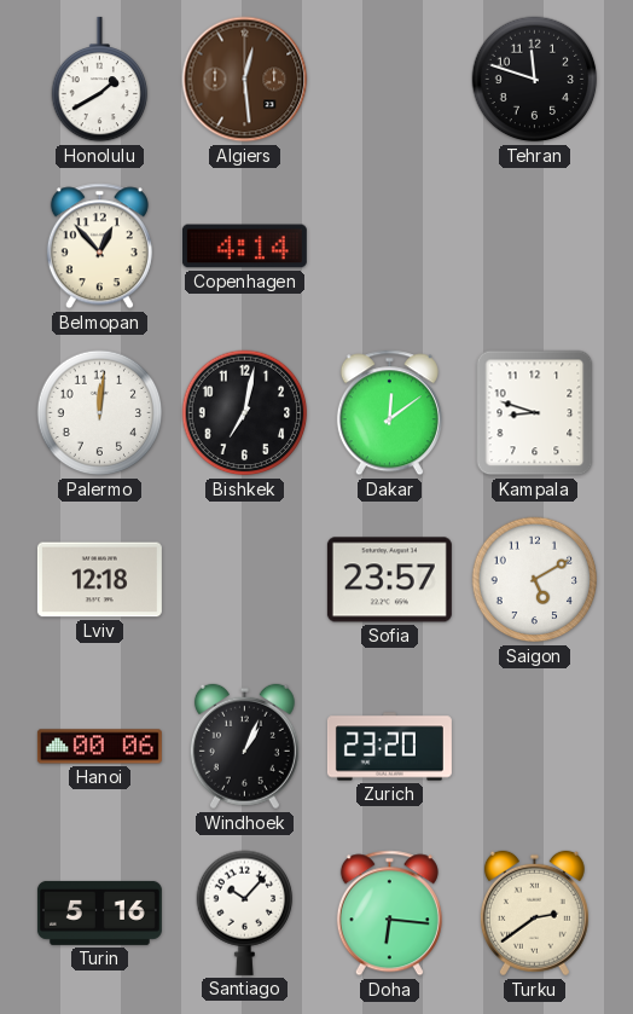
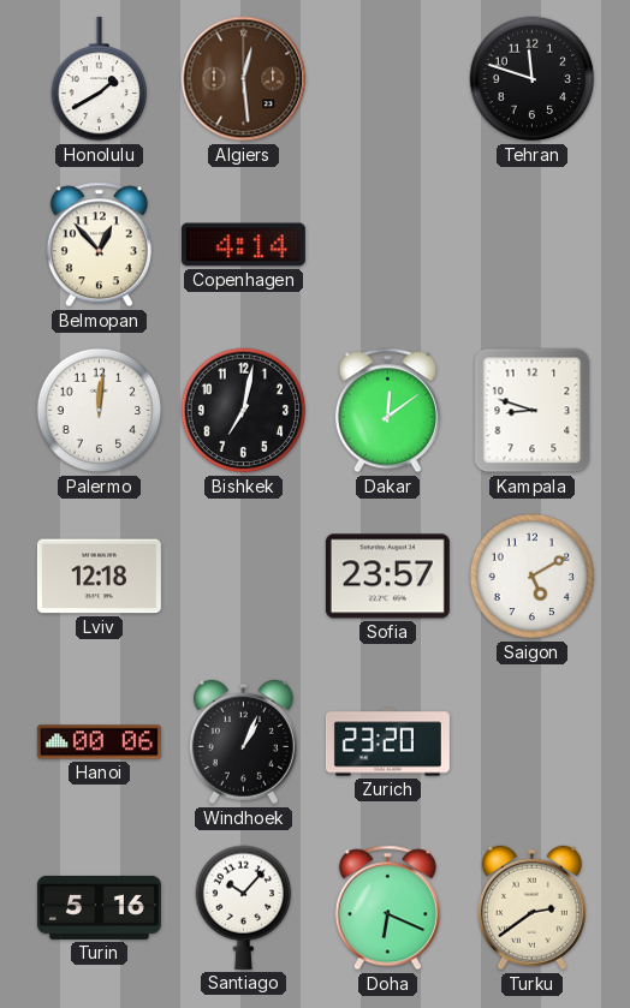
Doha: 6:16 -> 6:19 (387, 908)
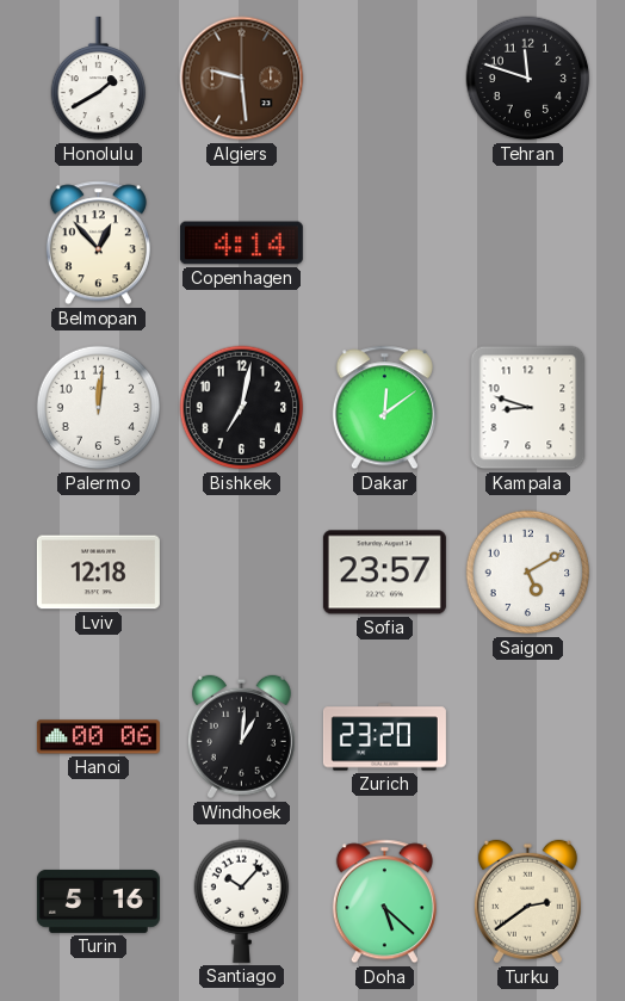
Algiers: 12:29 -> 9:29 (242, 79)
Windhoek: 1:04 -> 1:01 (241, 737)
Doha: 6:19 -> 5:22 (384, 902)
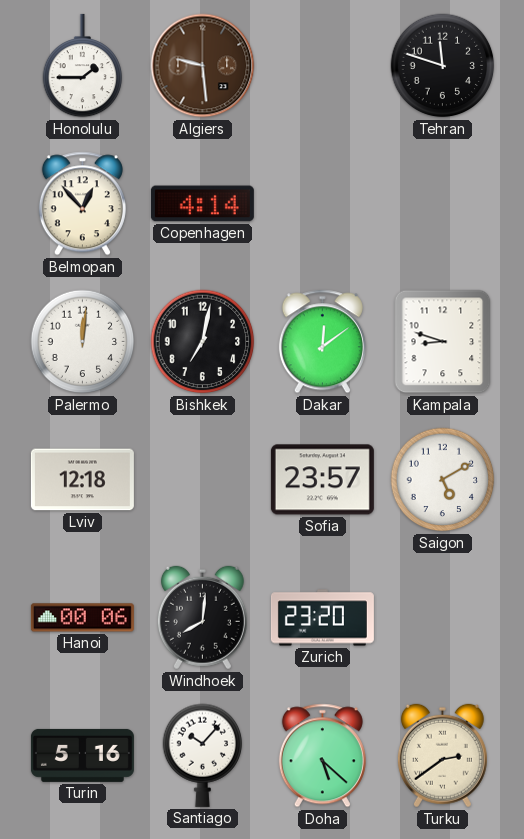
Honolulu: 1:40 -> 1:45 (83, 66)
Windhoek: 1:01 -> 8:01 (202, 618)
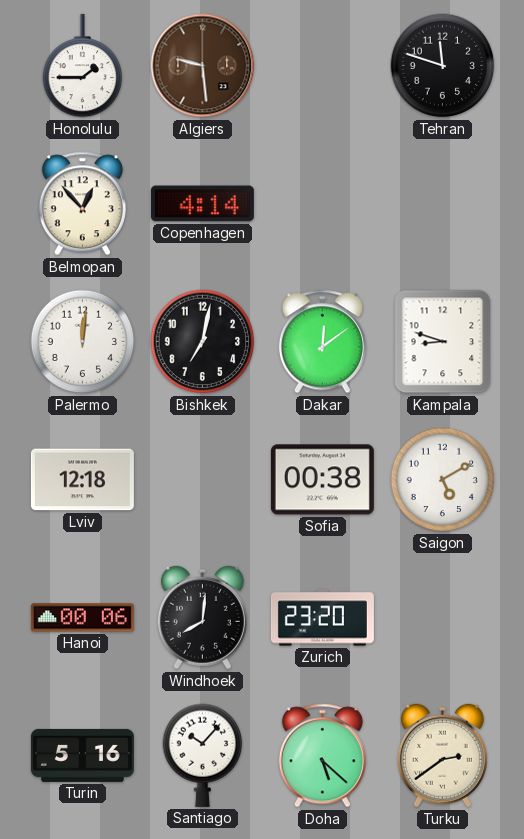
Sofia: 23:57 -> 00:38 (322, 480)
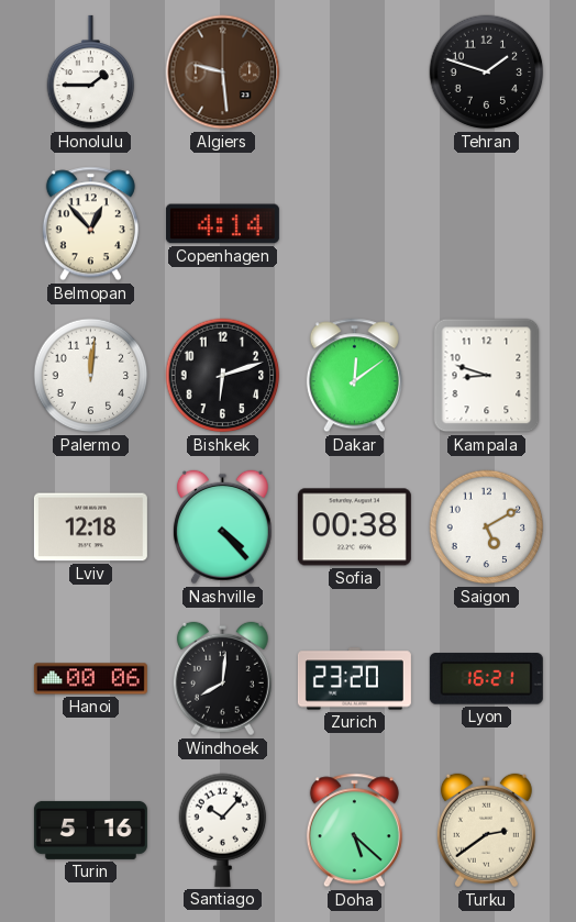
Tehran: 11:48 -> 1:48 (487, 73)
Bishkek: 7:02 -> 6:12 (223, 376)
Nashville: none -> 4:23 (222, 527)
Lyon: none -> 16:21 (486, 679)
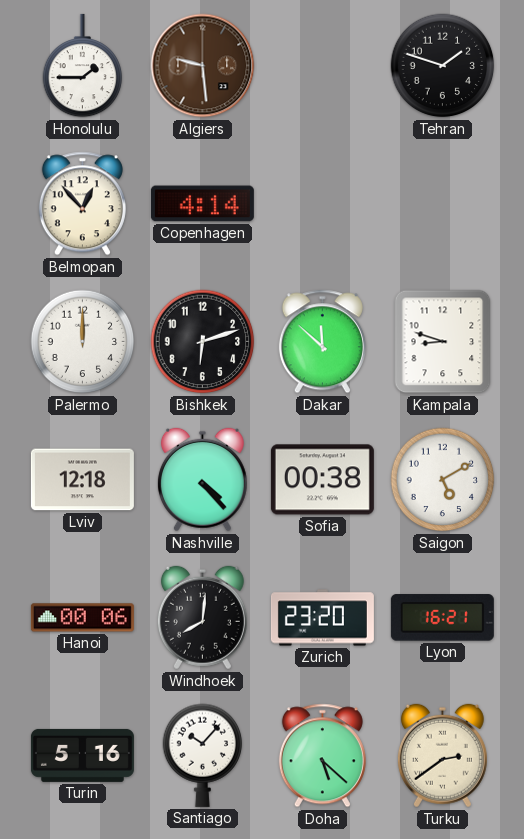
Palermo: 12:01 -> 12:00 (83, 342)
Dakar: 12:09 -> 11:52 (322, 342)
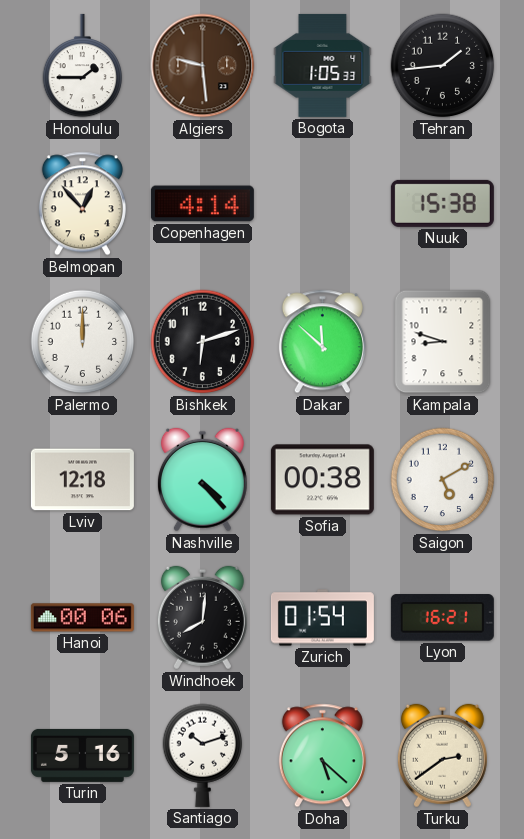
Bogota: none -> 1:05 (323, 65)
Tehran: 1:48 -> 1:44 (443, 66)
Nuuk: none -> 15:38 (442, 203)
Zurich: 23:20 -> 01:54 (322, 618)
Santiago: 10:07 -> 10:12 (203, 755)
